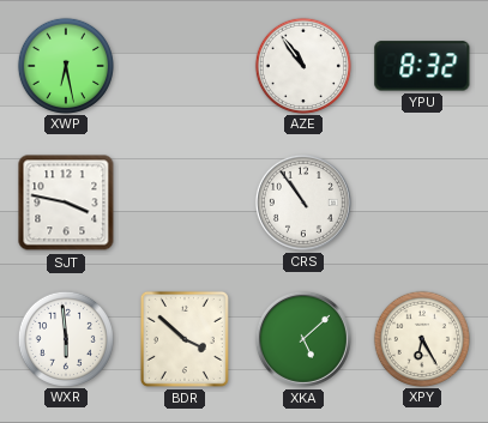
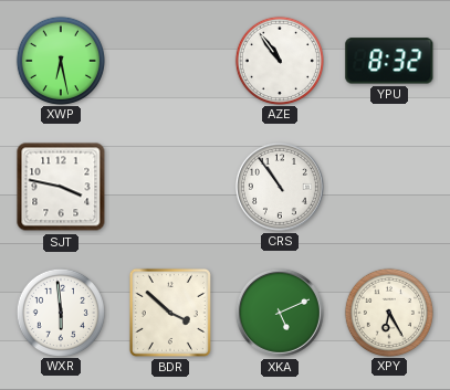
XKA: 5:08 -> 5:11 (280, 313)
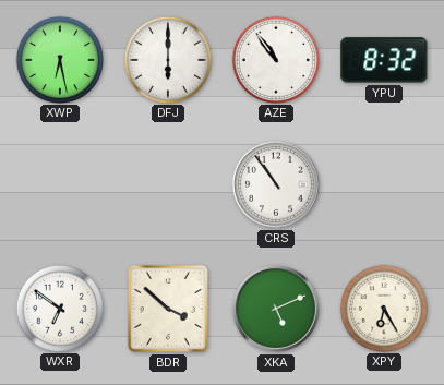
DFJ: none -> 6:00 (167, 59)
SJT: 3:47 -> none (61, 187)
WXR: 5:59 -> 6:51 (59, 308)
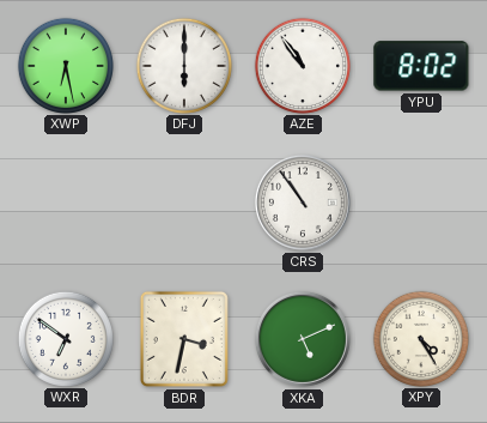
YPU: 8:32 -> 8:02 (421, 66)
BDR: 3:52 -> 3:32 (184, 339)
XPY: 6:25 -> 4:25 (420, 338)
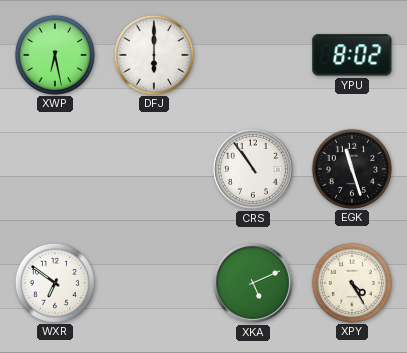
AZE: 10:54 -> none (302, 65)
EGK: none -> 11:27 (351, 168)
BDR: 3:32 -> none (184, 339)
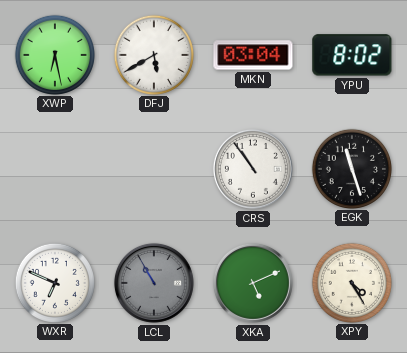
DFJ: 6:00 -> 5:40 (153, 54)
MKN: none -> 03:04 (253, 55)
WXR: 6:51 -> 6:49 (54, 282)
LCL: none -> 10:55 (154, 283)
